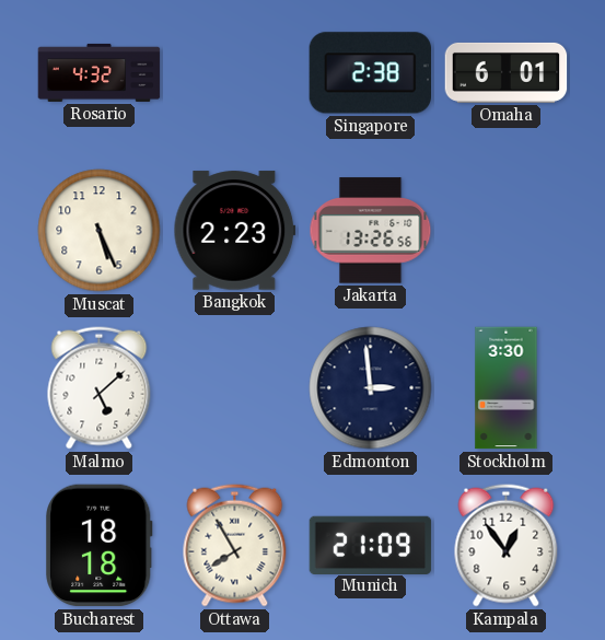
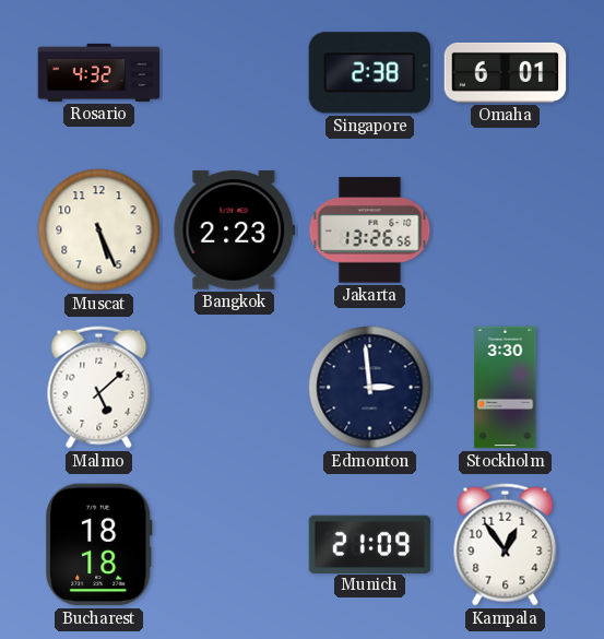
Ottawa: 7:55 -> none (235, 546)
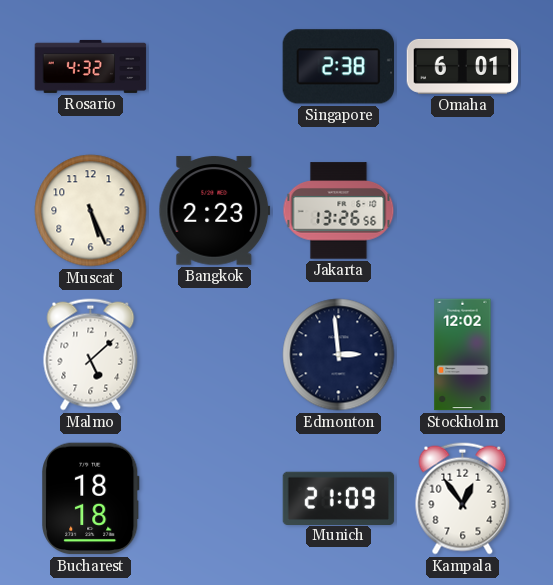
Stockholm: 3:30 -> 12:02 (463, 355)
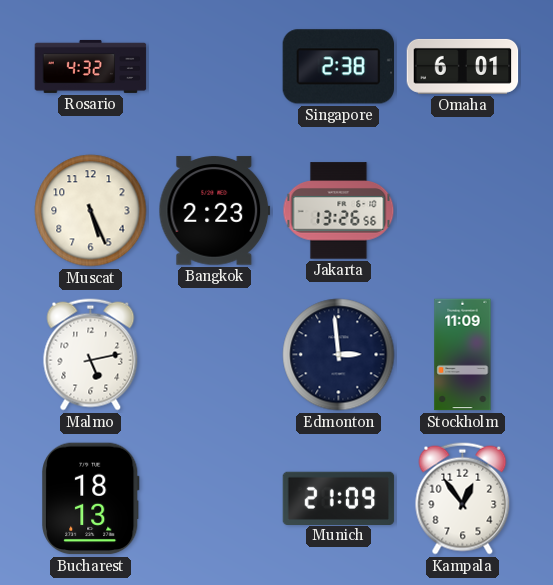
Malmo: 5:08 -> 5:13 (91, 355)
Stockholm: 12:02 -> 11:09 (463, 355)
Bucharest: 18:18 -> 18:13 (91, 499)
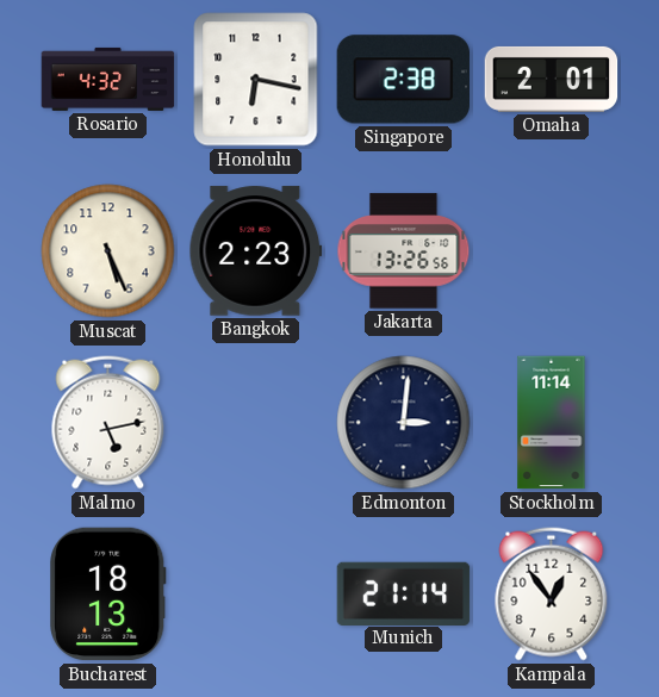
Honolulu: none -> 6:17 (256, 80)
Omaha: 6:01 -> 2:01 (552, 79)
Edmonton: 2:59 -> 3:01 (404, 423)
Stockholm: 11:09 -> 11:14 (552, 423)
Munich: 21:09 -> 21:14 (404, 593)
